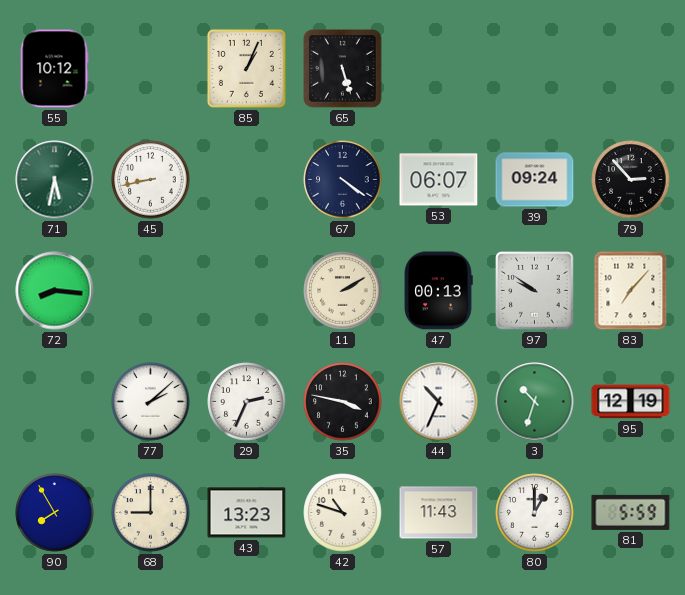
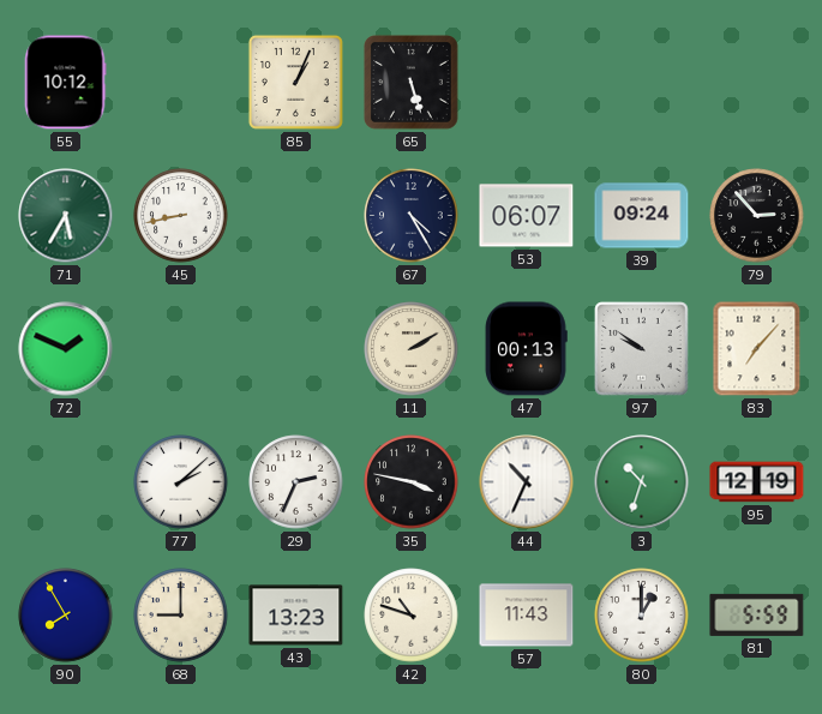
71: 5:32 -> 5:35 (66, 216)
67: 4:21 -> 4:25 (412, 216)
72: 8:16 -> 1:49 (66, 349)
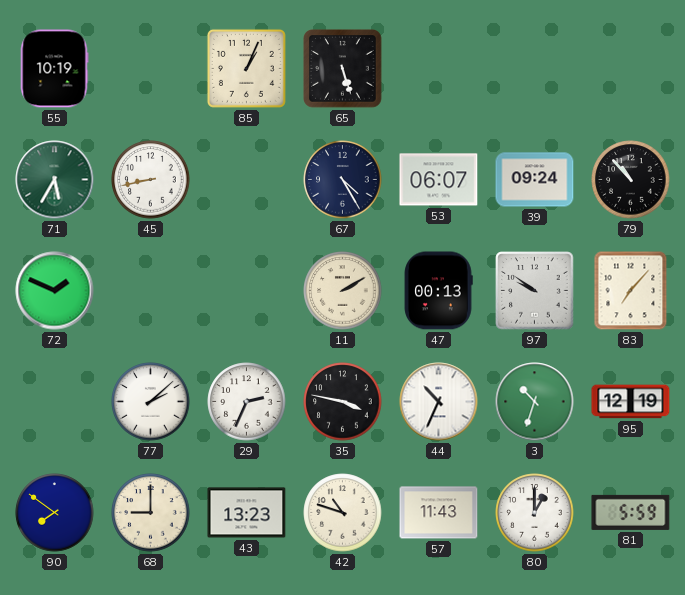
55: 10:12 -> 10:19 (54, 69)
79: 2:53 -> 10:53 (631, 180)
90: 7:55 -> 7:51 (55, 513)
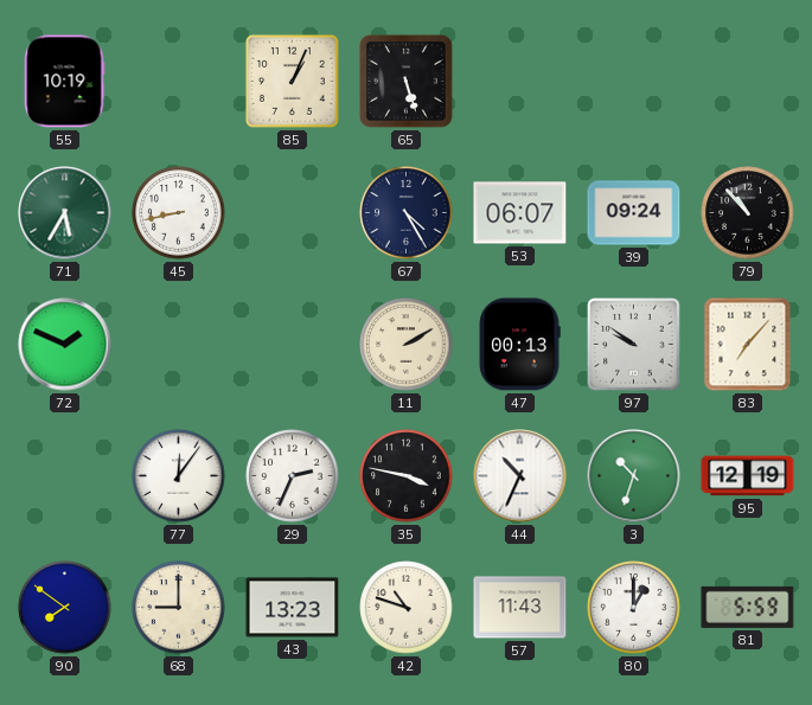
77: 2:08 -> 12:06 (179, 476)
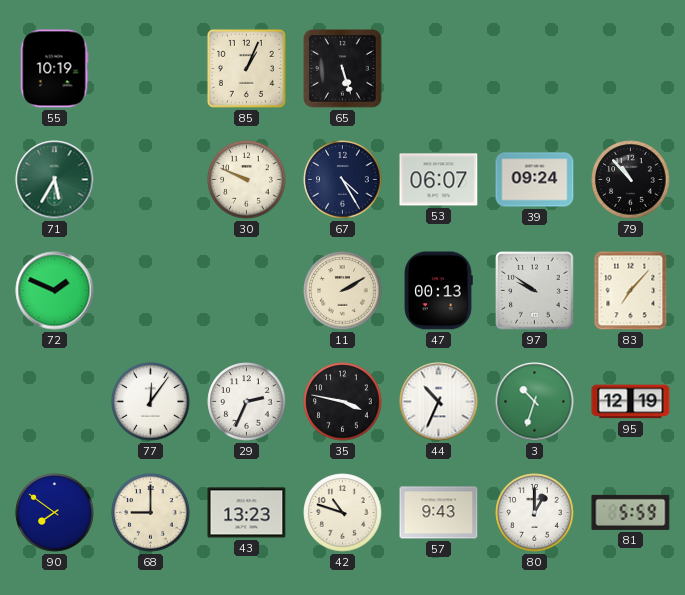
45: 8:43 -> none (179, 213)
30: none -> 9:49 (247, 180)
57: 11:43 -> 9:43 (439, 513)
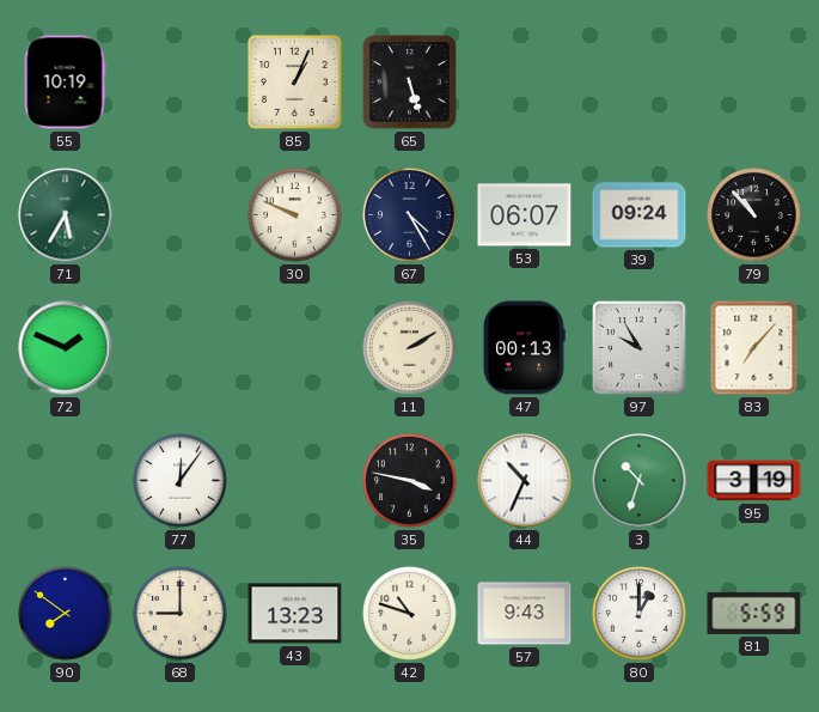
97: 9:51 -> 9:55 (640, 348)
29: 2:34 -> none (247, 402)
95: 12:19 -> 3:19 (754, 481)
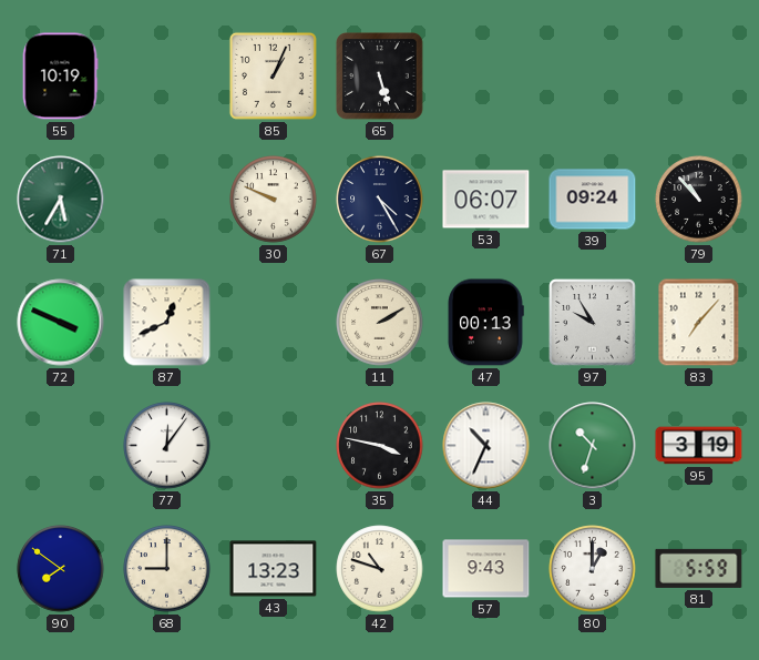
72: 1:49 -> 3:49 (61, 323)
87: none -> 12:41 (167, 323)
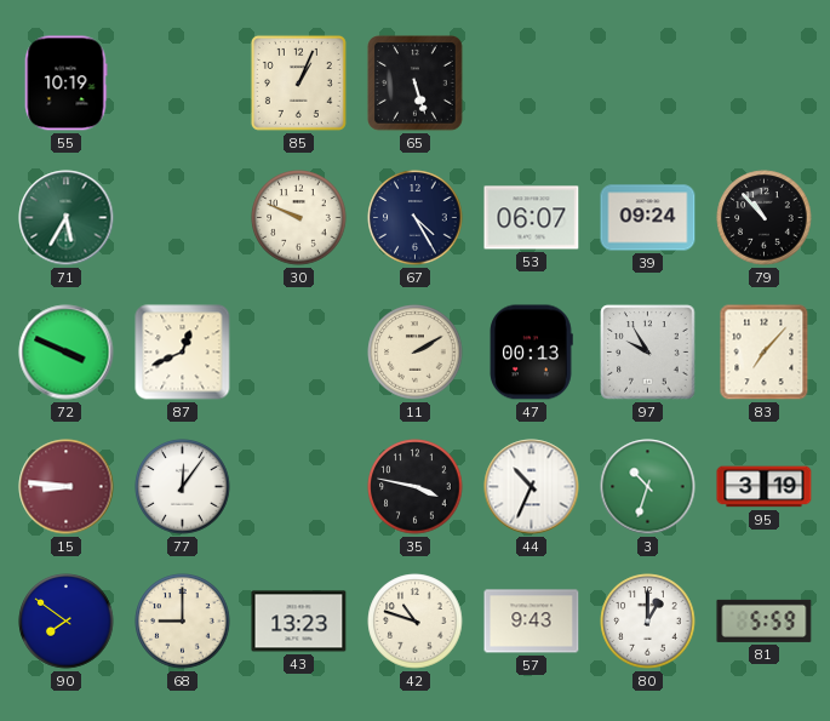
15: none -> 8:46 (67, 487)
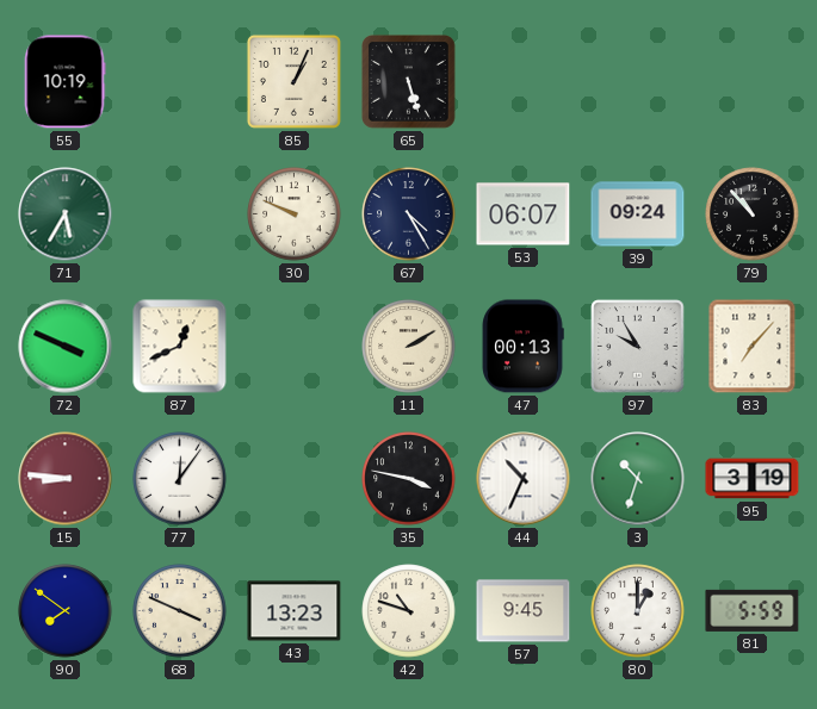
68: 9:00 -> 3:49 (180, 611)
57: 9:43 -> 9:45 (524, 611)
